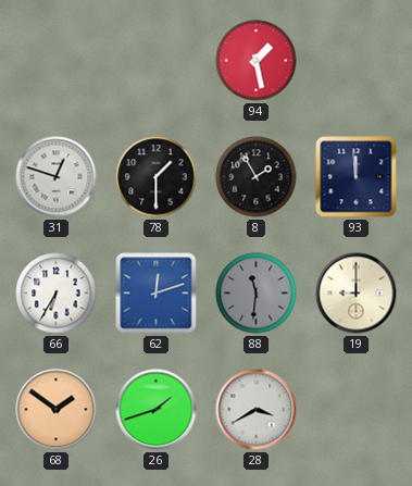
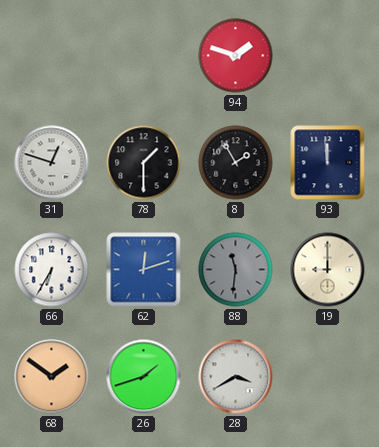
94: 1:28 -> 1:48 (236, 56)
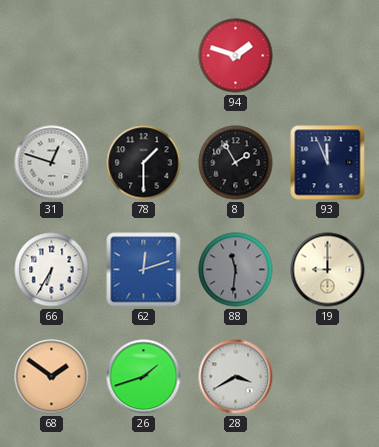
93: 11:59 -> 11:56 (328, 163)
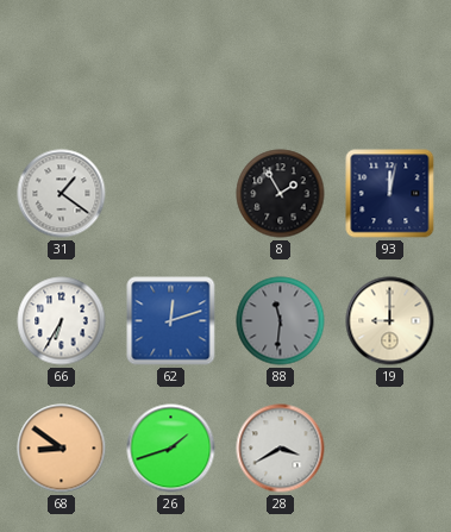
94: 1:48 -> none (236, 56)
31: 12:48 -> 1:21 (62, 194)
78: 1:30 -> none (144, 163)
93: 11:56 -> 12:02 (390, 194)
68: 1:51 -> 8:51 (62, 449)
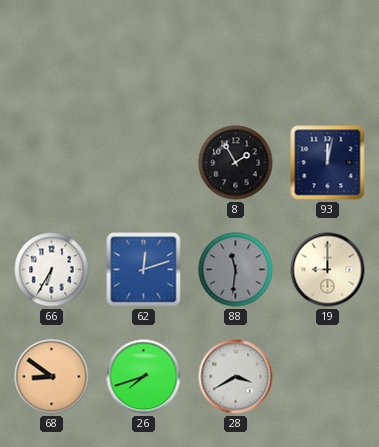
31: 1:21 -> none (62, 194)
26: 1:42 -> 7:42 (144, 377)
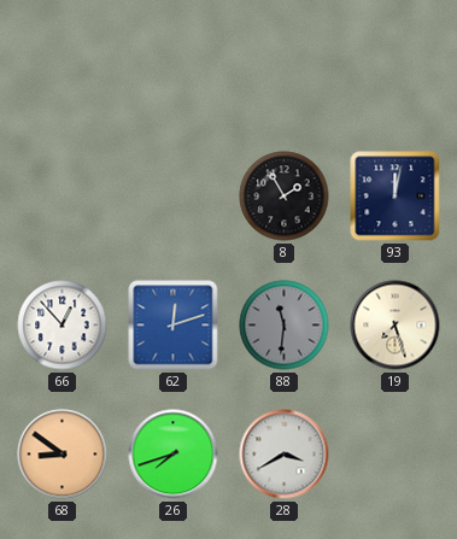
66: 6:35 -> 12:53 (63, 326)
19: 9:00 -> 7:27 (396, 326)
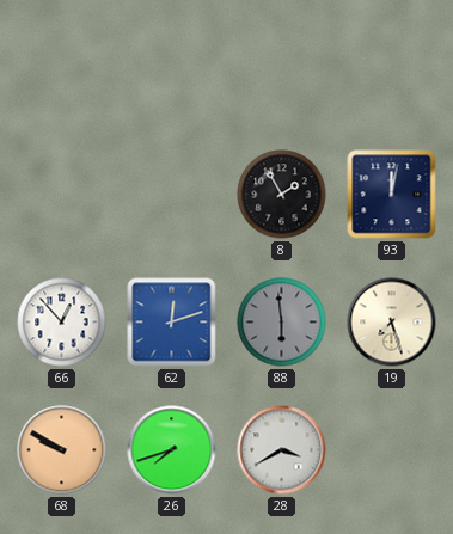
88: 11:31 -> 5:59 (282, 323)
68: 8:51 -> 9:50 (62, 450)
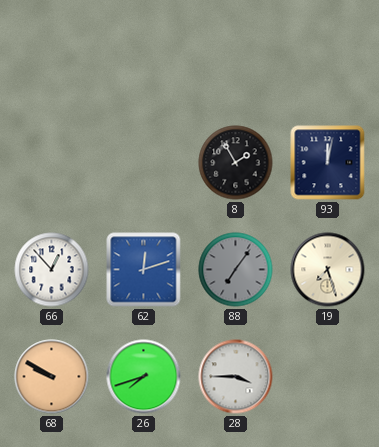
88: 5:59 -> 7:06 (236, 270)
28: 3:40 -> 3:45 (236, 377)
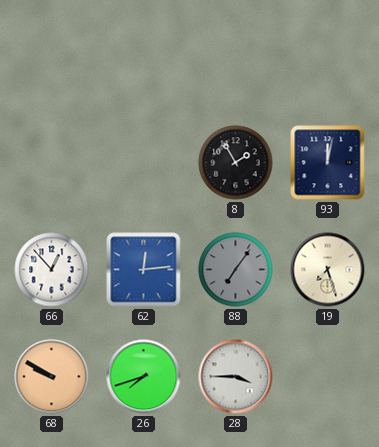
62: 12:12 -> 12:14 (144, 270)
